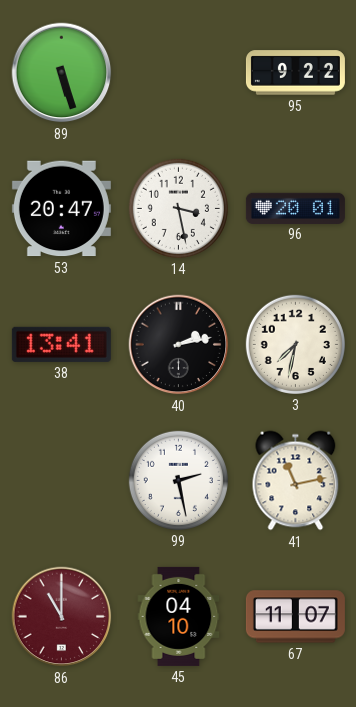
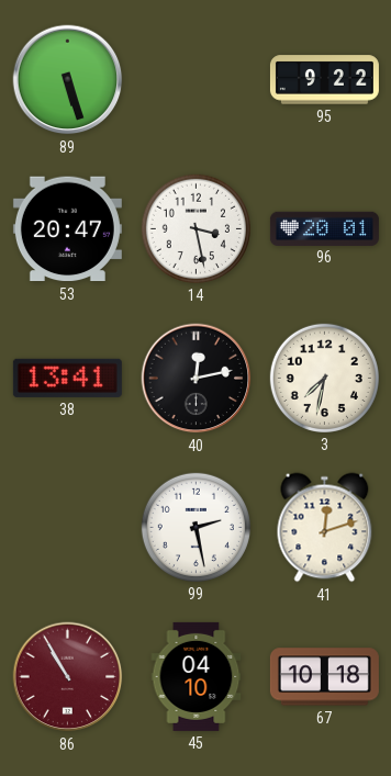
40: 2:13 -> 12:13 (197, 379)
41: 11:13 -> 12:12 (325, 528)
86: 11:00 -> 10:55 (68, 677)
67: 11:07 -> 10:18 (324, 677)
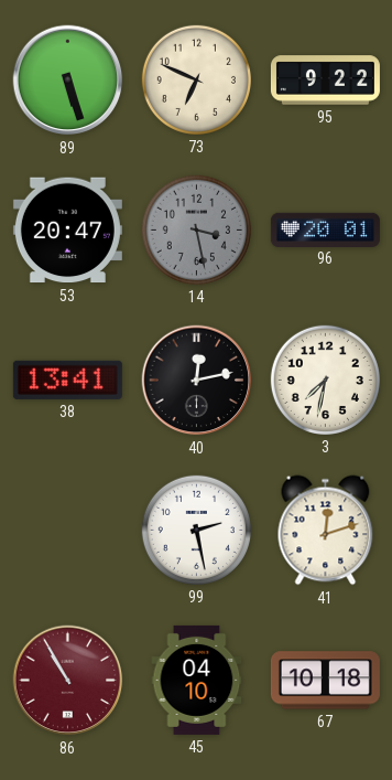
73: none -> 6:49 (196, 79)
14 dial: white -> grey (196, 229)
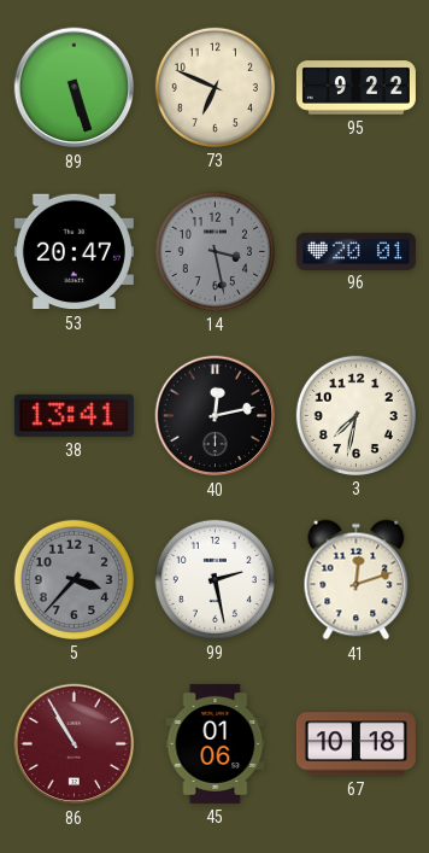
5: none -> 3:37 (74, 579)
45: 04:10 -> 01:06 (216, 743)
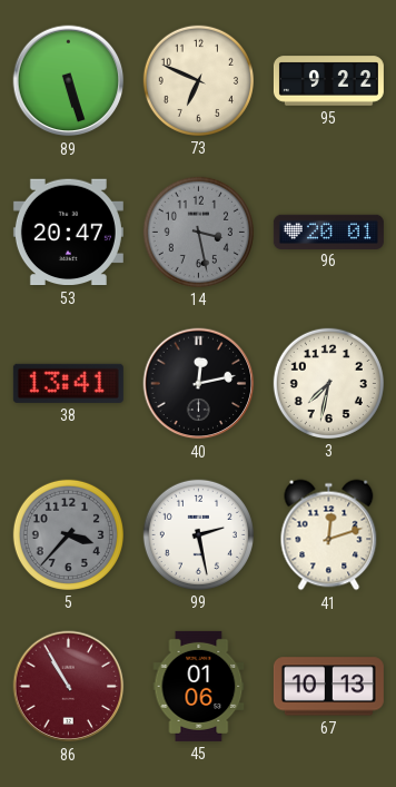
67: 10:18 -> 10:13 (328, 687)
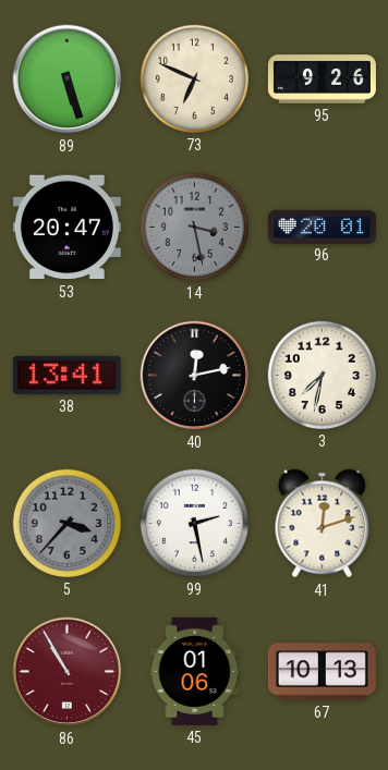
95: 9:22 -> 9:26 (322, 80)
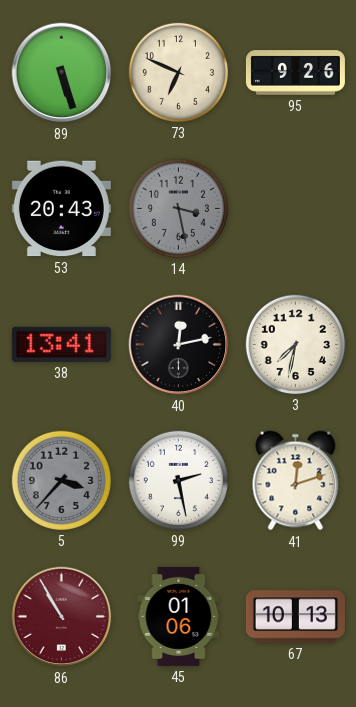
53: 20:47 -> 20:43 (61, 209)
96: 20:01 -> none (322, 227)
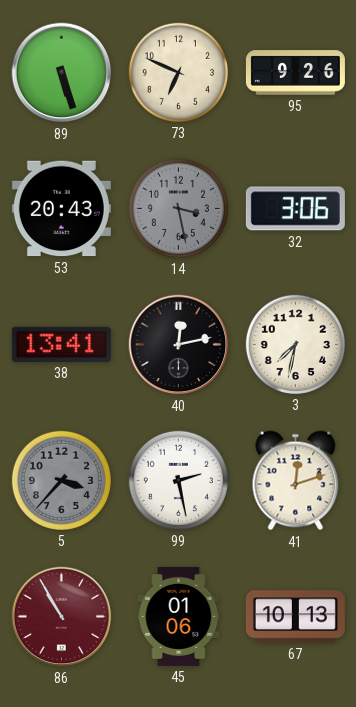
32: none -> 3:06 (295, 209)
